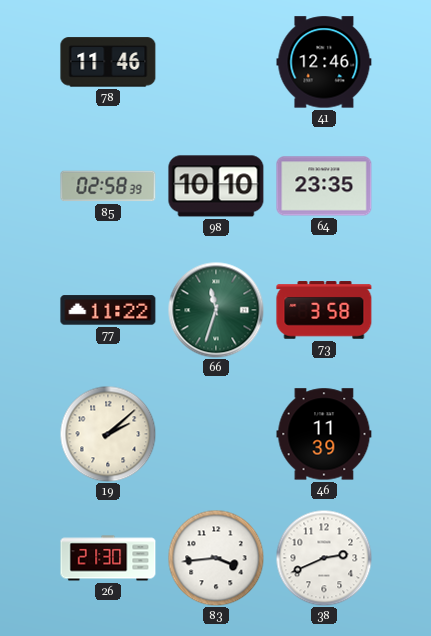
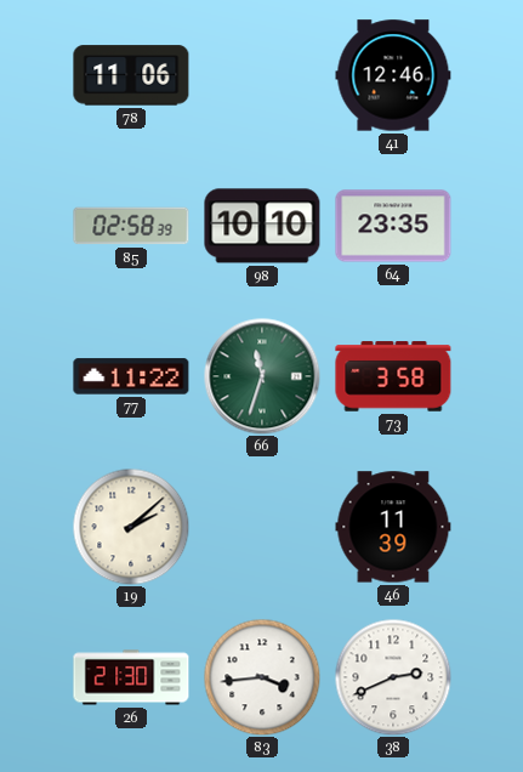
78: 11:46 -> 11:06 (131, 75)
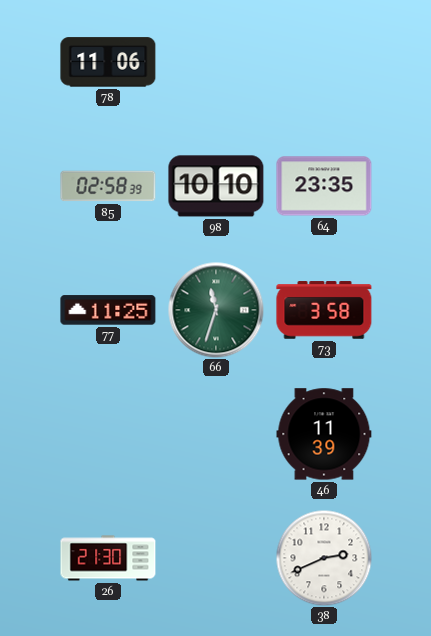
41: 12:46 -> none (393, 75)
77: 11:22 -> 11:25 (108, 310)
19: 2:08 -> none (131, 527)
83: 3:44 -> none (262, 677)
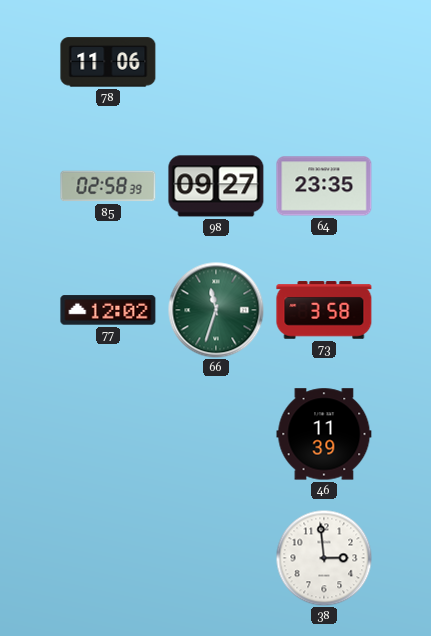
98: 10:10 -> 09:27 (216, 186)
77: 11:25 -> 12:02 (108, 310)
26: 21:30 -> none (108, 558)
38: 2:41 -> 2:59 (324, 558)
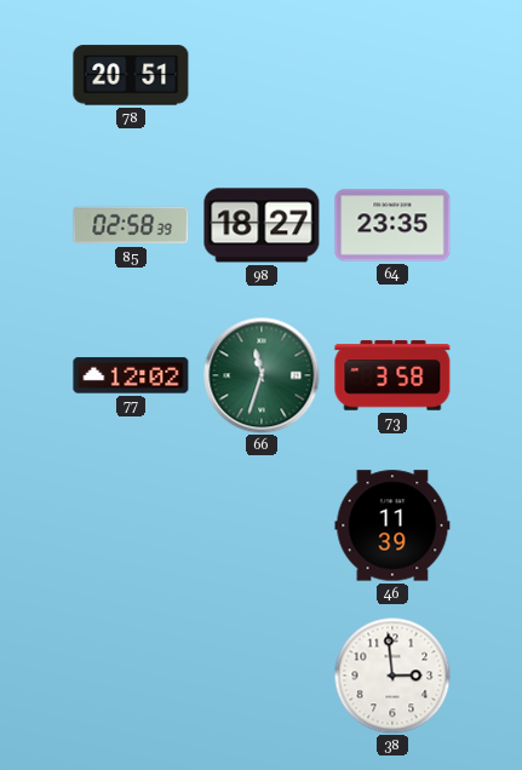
78: 11:06 -> 20:51 (131, 75)
98: 09:27 -> 18:27 (262, 225)
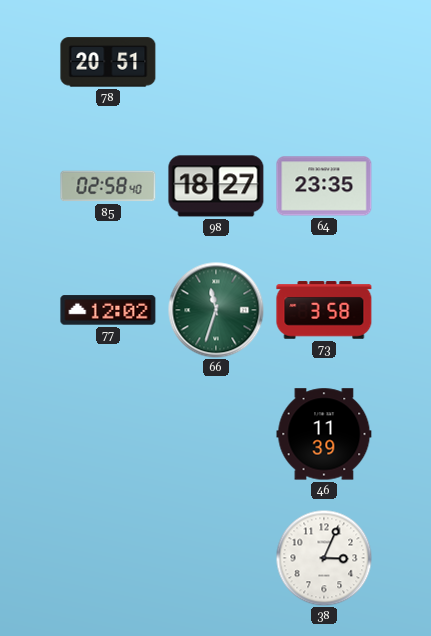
85: 02:58:39 -> 02:58:40 (108, 186)
38: 2:59 -> 3:04 (324, 558)
